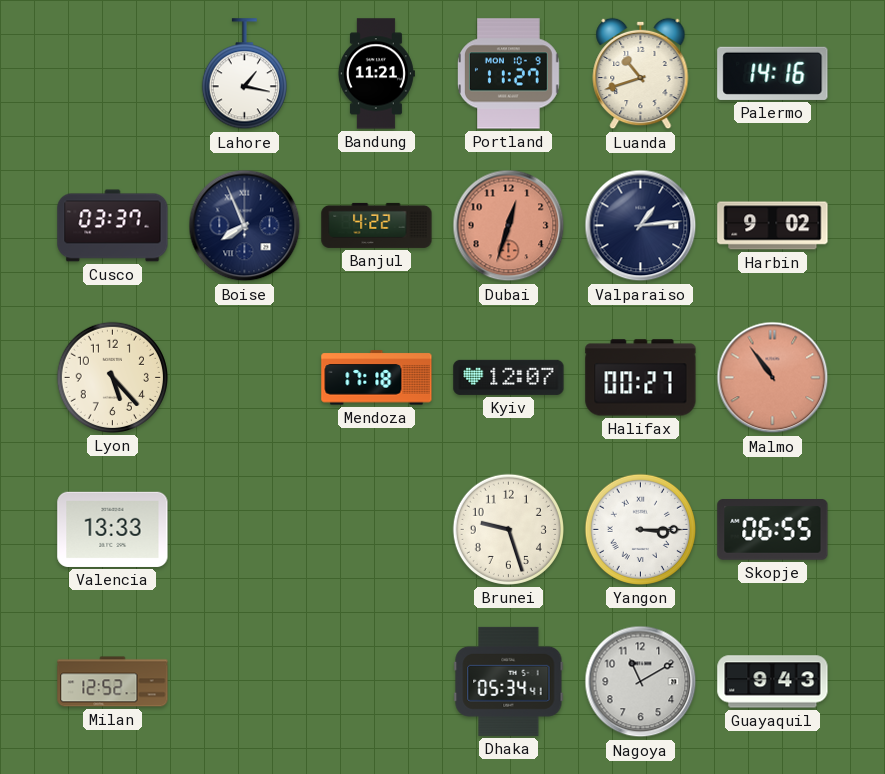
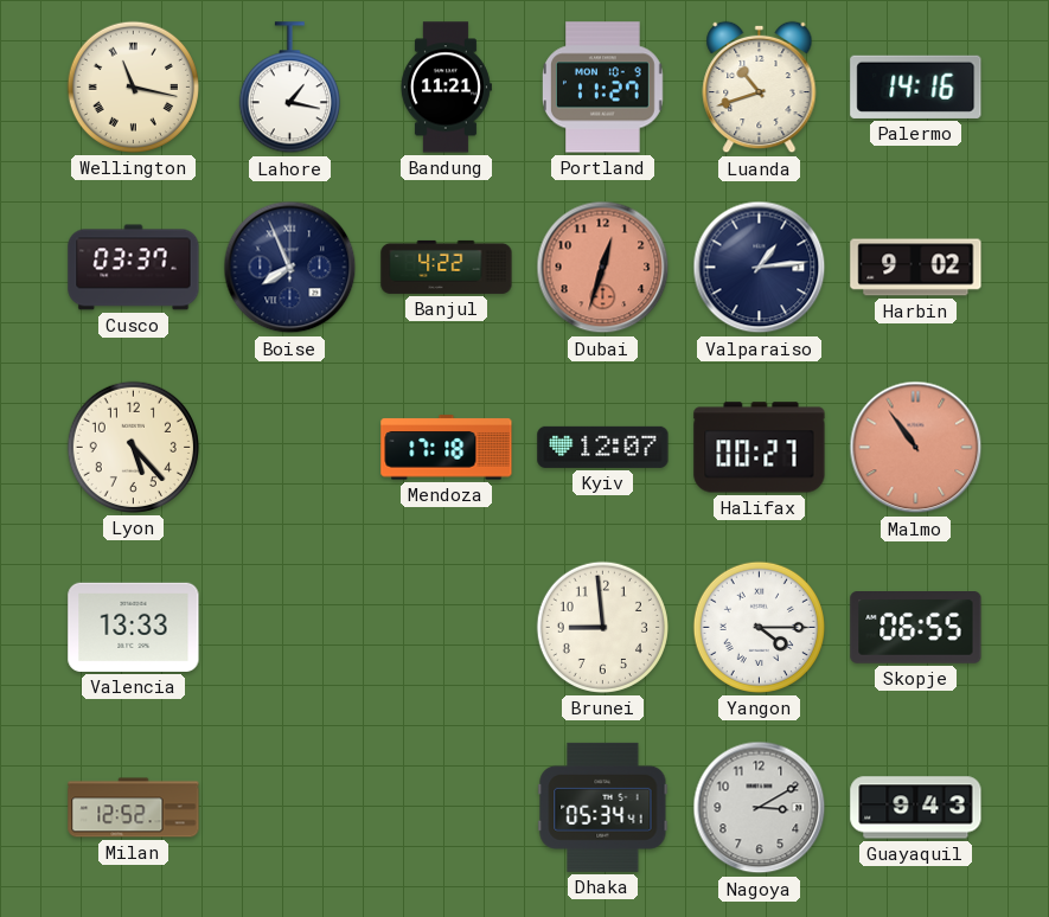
Wellington: none -> 11:17 (133, 86)
Brunei: 9:27 -> 8:59 (602, 627)
Yangon: 3:15 -> 4:15 (759, 627)
Nagoya: 11:10 -> 3:10 (760, 808)
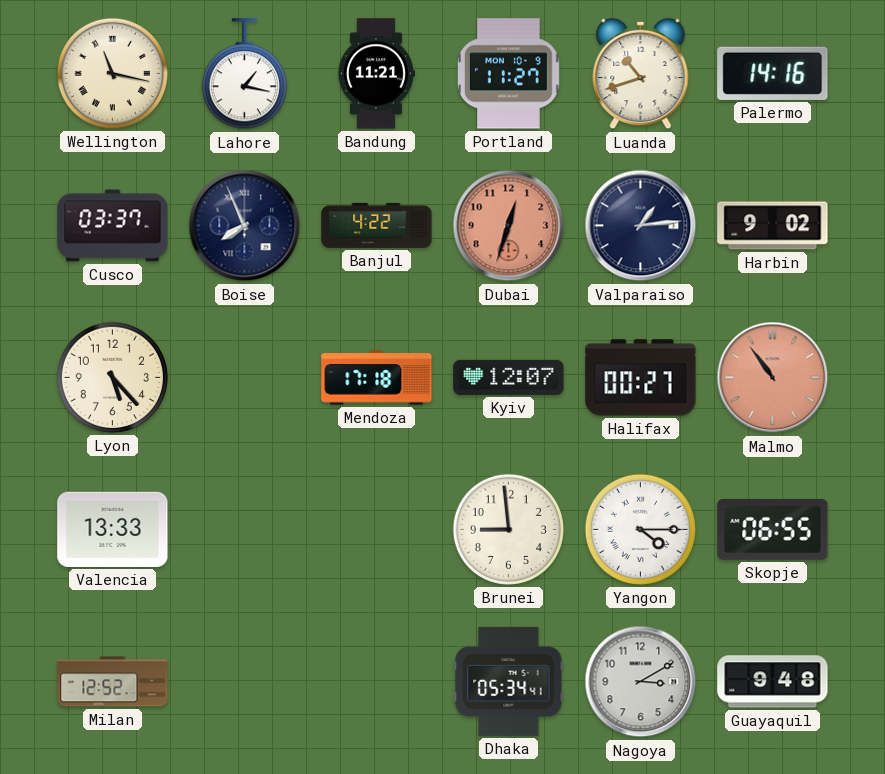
Guayaquil: 9:43 -> 9:48 (773, 682)
